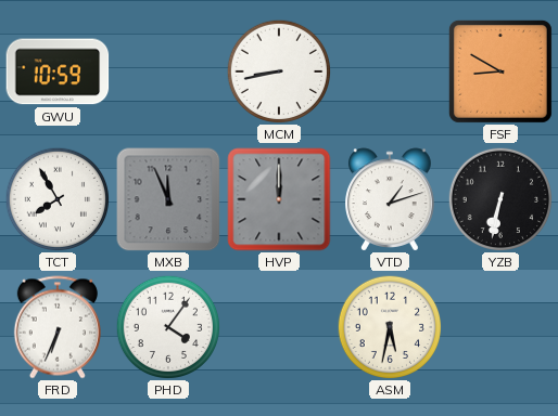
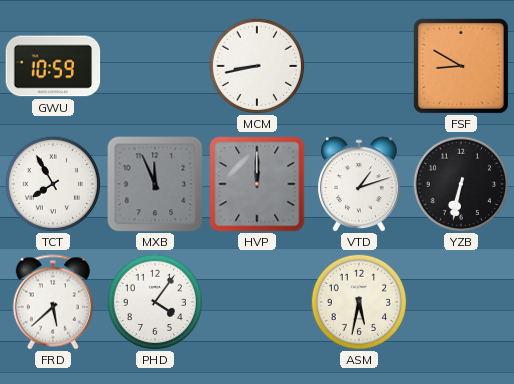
FRD: 6:34 -> 5:38 (53, 302)
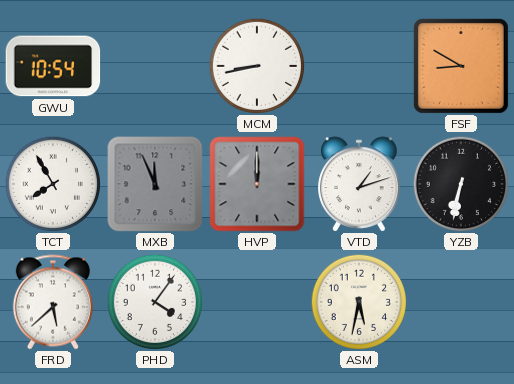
GWU: 10:59 -> 10:54 (53, 66)
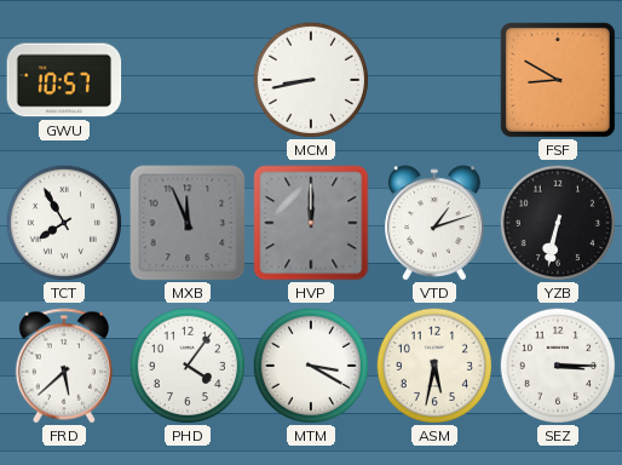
GWU: 10:54 -> 10:57 (64, 80)
MTM: none -> 3:20 (311, 364)
SEZ: none -> 3:15 (558, 364)
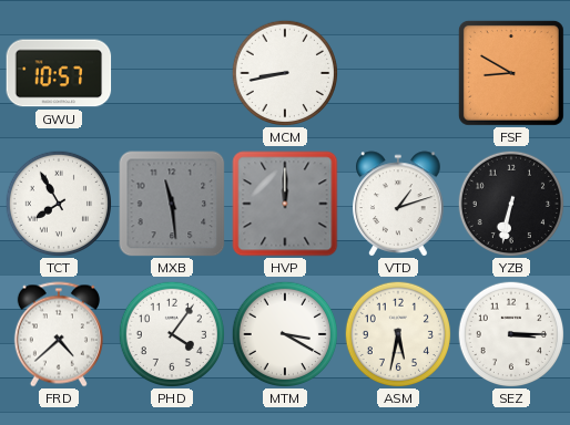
MXB: 11:56 -> 11:29 (172, 204)
FRD: 5:38 -> 4:38 (59, 334)
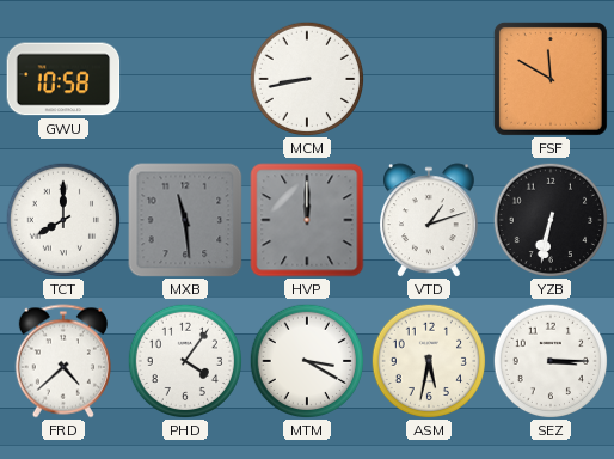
GWU: 10:57 -> 10:58 (63, 79)
FSF: 8:50 -> 11:50 (551, 79)
TCT: 7:55 -> 8:00 (63, 219)
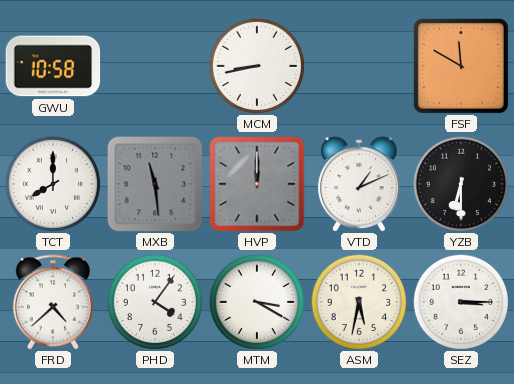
VTD: 1:12 -> 1:11 (359, 184)
YZB: 6:32 -> 6:30 (461, 183)
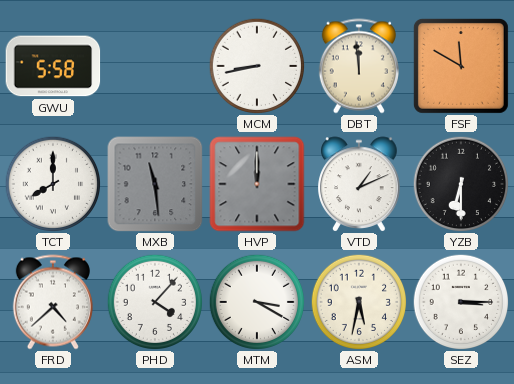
GWU: 10:58 -> 5:58 (53, 66)
DBT: none -> 11:59 (359, 66)
PHD: 4:06 -> 4:07 (155, 301)
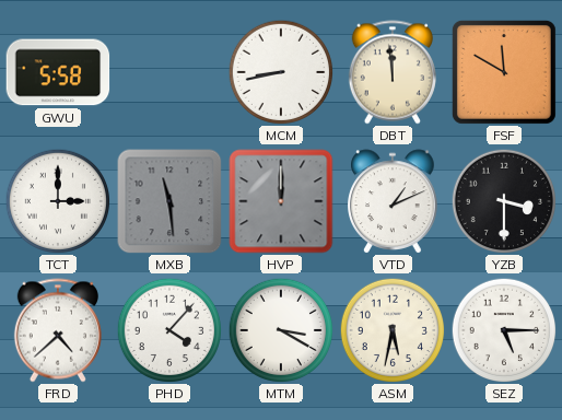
TCT: 8:00 -> 3:00 (58, 200)
YZB: 6:30 -> 3:30 (504, 200)
SEZ: 3:15 -> 5:15 (504, 329)
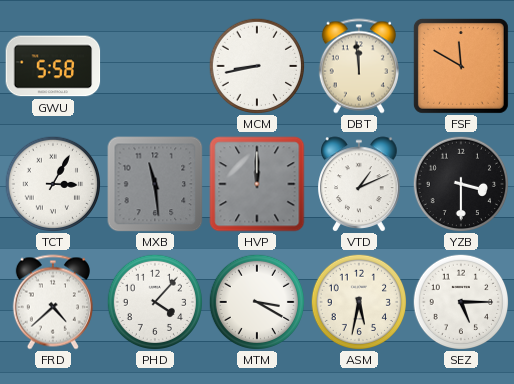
TCT: 3:00 -> 3:05 (53, 183)
